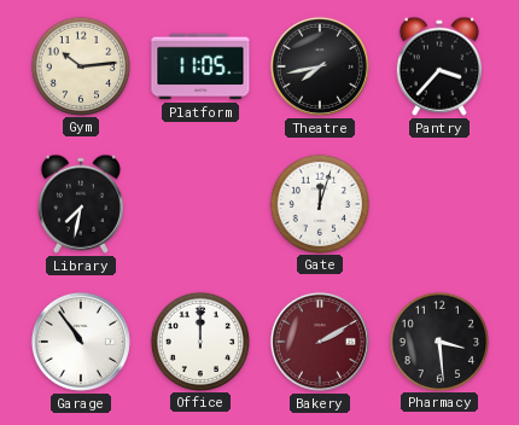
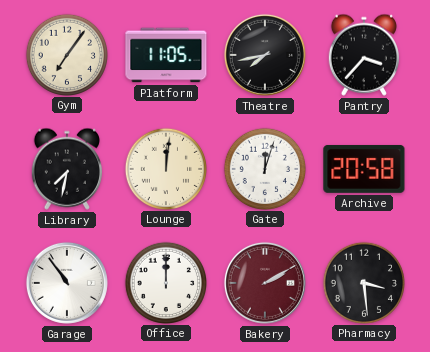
Gym: 10:14 -> 7:06 (66, 54)
Lounge: none -> 12:01 (165, 168)
Archive: none -> 20:58 (364, 169)
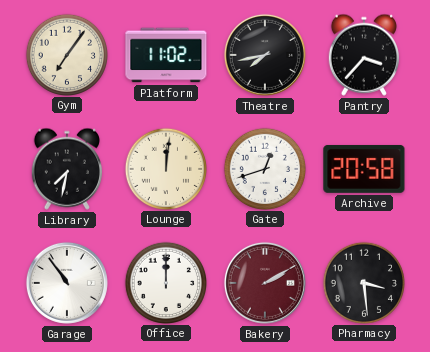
Platform: 11:05 -> 11:02 (166, 55)
Gate: 12:03 -> 12:42 (264, 168)
